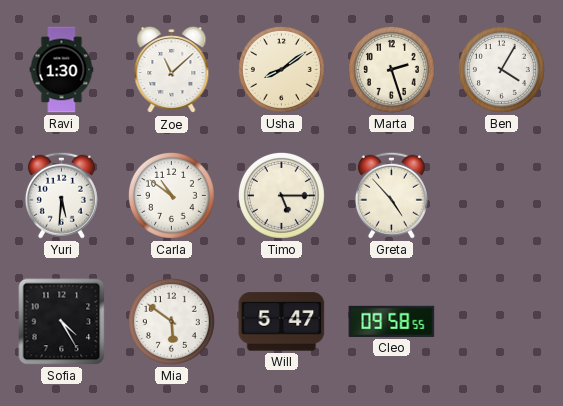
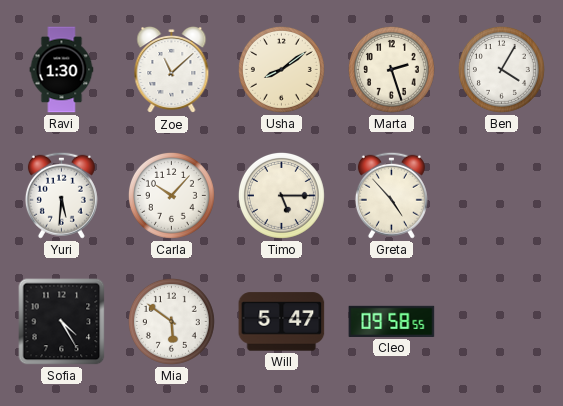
Carla: 10:51 -> 10:07 (171, 195)
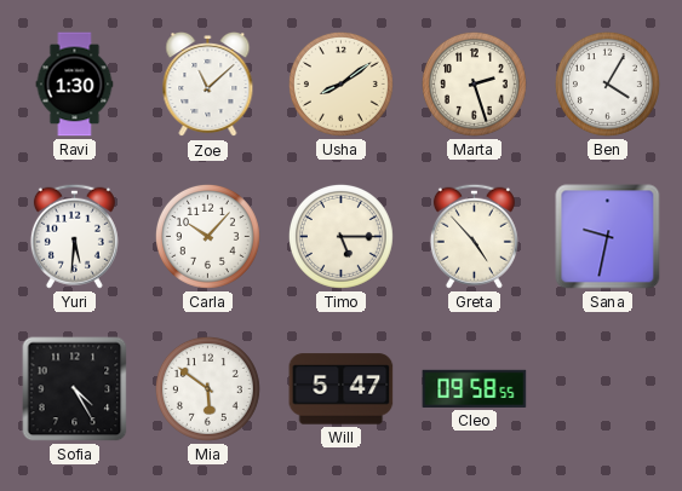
Sana: none -> 9:32 (608, 237)
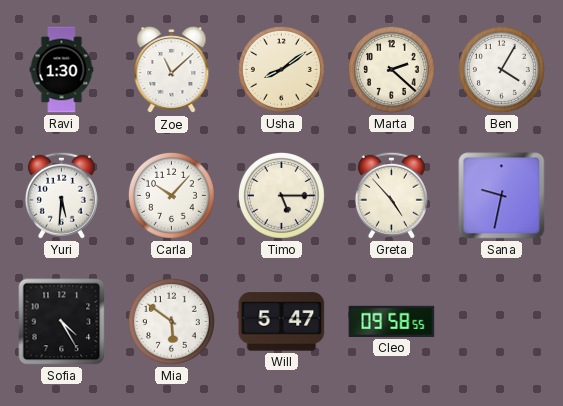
Marta: 2:27 -> 2:22 (391, 69)
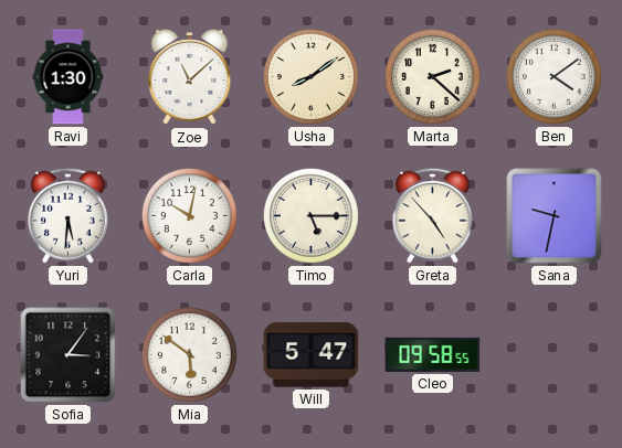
Ben: 4:05 -> 4:09 (554, 76)
Carla: 10:07 -> 10:02 (189, 215)
Sofia: 4:25 -> 3:06 (68, 355)
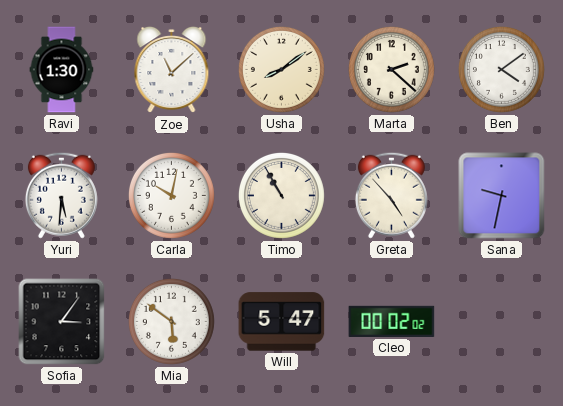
Timo: 5:15 -> 10:55 (281, 195)
Cleo: 09:58 -> 00:02 (392, 321)
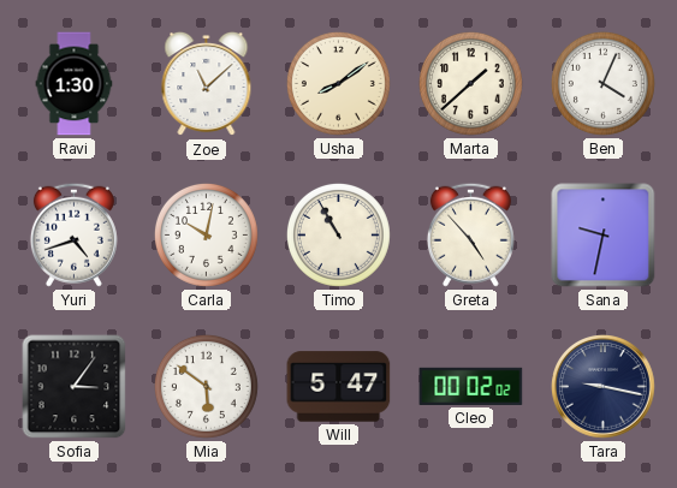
Marta: 2:22 -> 1:38 (470, 83)
Ben: 4:09 -> 4:04 (602, 83)
Yuri: 5:31 -> 4:42 (73, 234)
Tara: none -> 9:17 (604, 387)
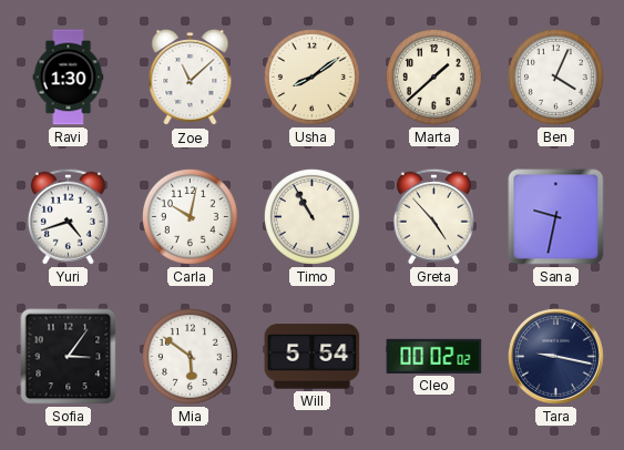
Will: 5:47 -> 5:54 (313, 357)
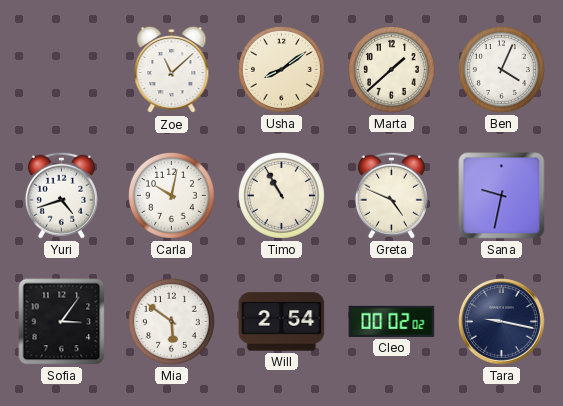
Ravi: 1:30 -> none (69, 78)
Greta: 4:53 -> 4:49 (391, 195)
Will: 5:54 -> 2:54 (282, 322)
